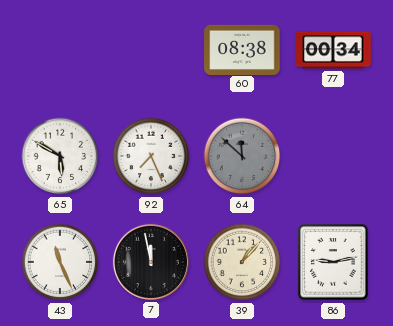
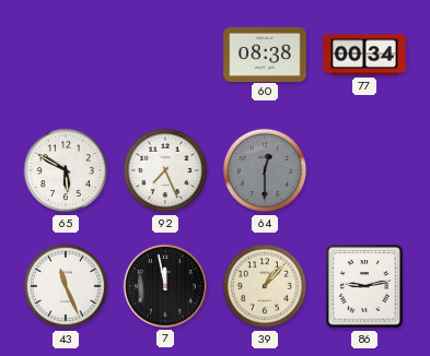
64: 11:52 -> 12:30 (265, 170)
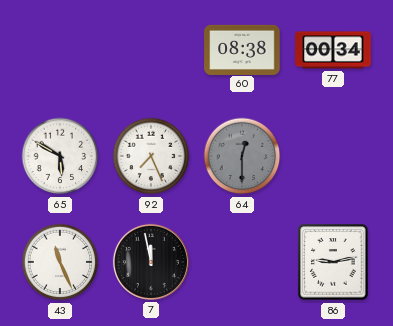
39: 1:07 -> none (265, 286)
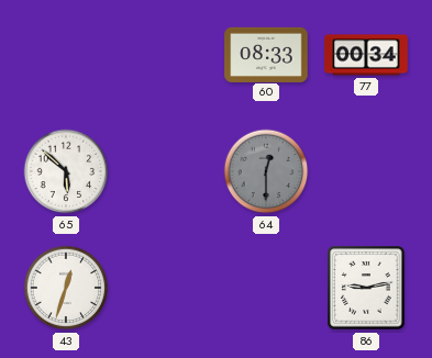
60: 08:38 -> 08:33 (266, 54)
65: 5:50 -> 5:52 (66, 171)
92: 7:26 -> none (151, 156)
43: 11:26 -> 12:33 (66, 288)
7: 11:58 -> none (151, 262)
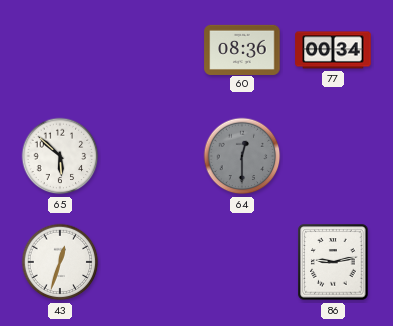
60: 08:33 -> 08:36 (242, 49)
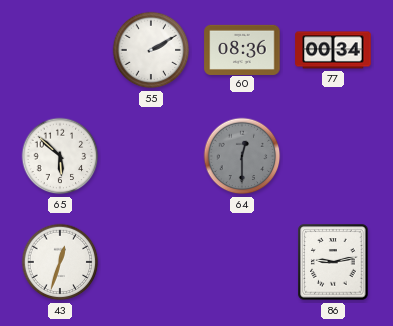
55: none -> 2:10 (151, 50)
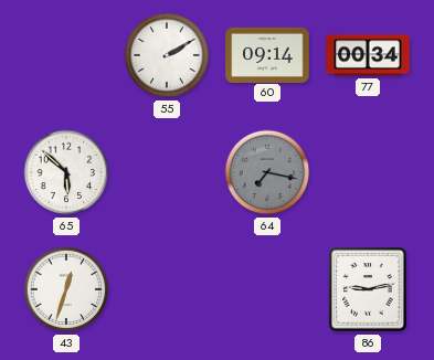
60: 08:36 -> 09:14 (267, 54)
64: 12:30 -> 7:17 (267, 172)
